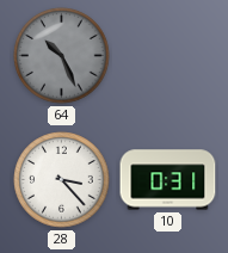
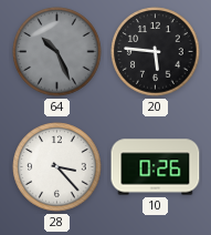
20: none -> 5:46 (156, 52)
10: 0:31 -> 0:26 (156, 167)
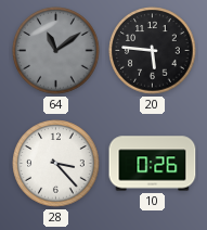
64: 10:26 -> 11:09 (56, 51)
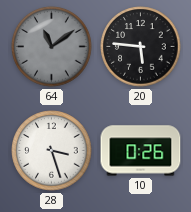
28: 3:23 -> 3:27 (52, 151)
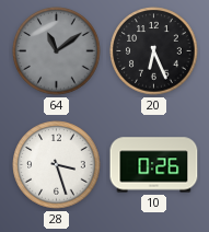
20: 5:46 -> 6:26 (154, 51)
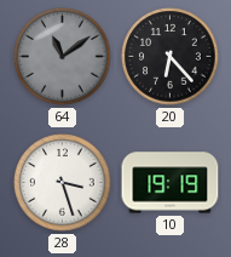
20: 6:26 -> 6:23 (171, 57)
10: 0:26 -> 19:19 (171, 183)
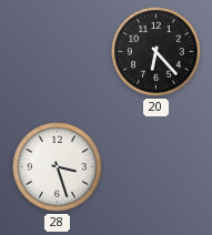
64: 11:09 -> none (63, 57)
10: 19:19 -> none (171, 183)
